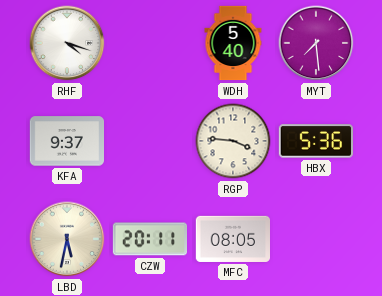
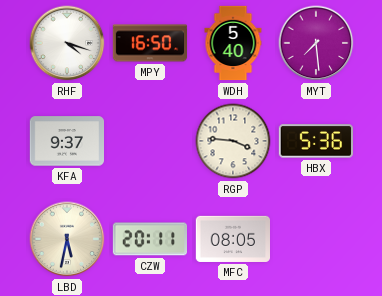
MPY: none -> 16:50 (150, 43)
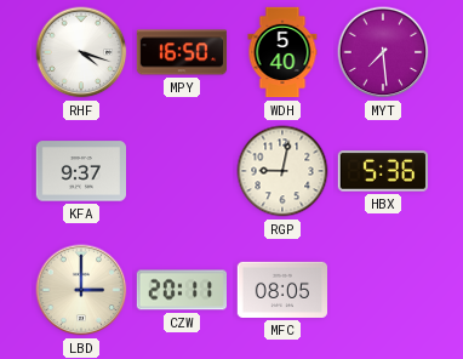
RGP: 3:46 -> 9:02 (282, 171)
LBD: 5:32 -> 3:00 (81, 290)
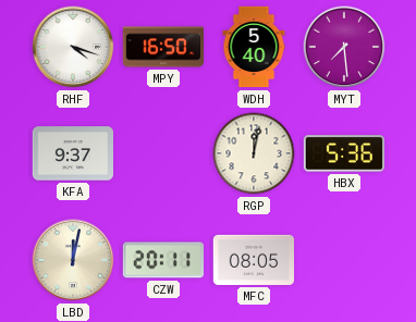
RGP: 9:02 -> 12:02 (254, 153)
LBD: 3:00 -> 12:02 (73, 260)
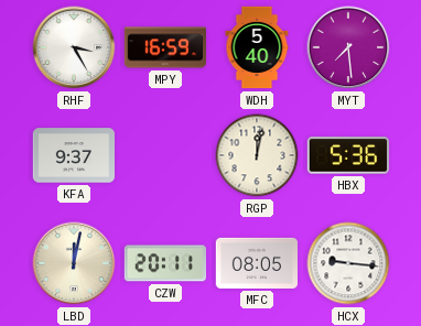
RHF: 4:18 -> 3:25 (74, 47)
MPY: 16:50 -> 16:59 (165, 47)
HCX: none -> 9:16 (348, 263)
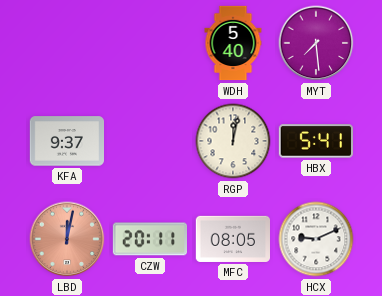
RHF: 3:25 -> none (74, 47)
MPY: 16:59 -> none (165, 47)
HBX: 5:36 -> 5:41 (315, 141)
LBD dial: cream -> salmon (67, 239)
HCX: 9:16 -> 9:11 (316, 239)
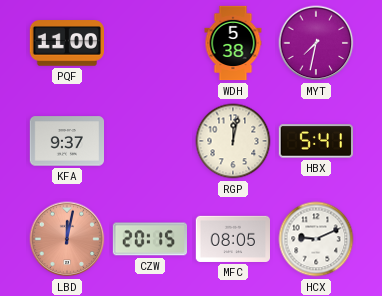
PQF: none -> 11:00 (66, 43)
WDH: 5:40 -> 5:38 (233, 43)
MYT: 7:29 -> 7:32 (316, 43)
CZW: 20:11 -> 20:15 (149, 239)
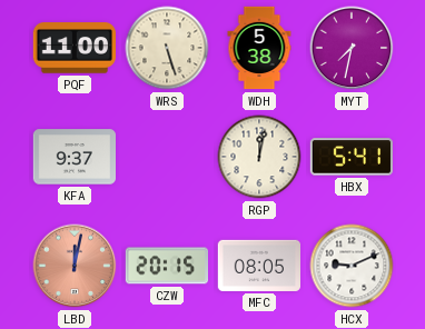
WRS: none -> 5:27 (167, 48)
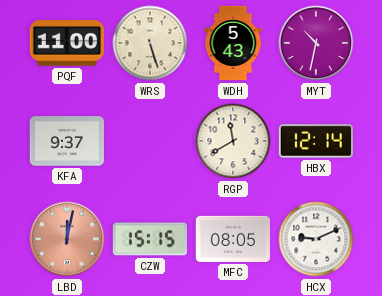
WDH: 5:38 -> 5:43 (233, 43)
MYT: 7:32 -> 10:32 (316, 43)
RGP: 12:02 -> 11:40 (233, 141)
HBX: 5:41 -> 12:14 (315, 141)
CZW: 20:15 -> 15:15 (149, 239)
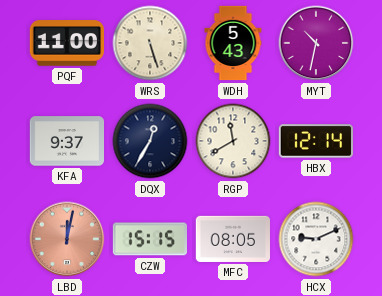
DQX: none -> 12:35 (150, 141)
